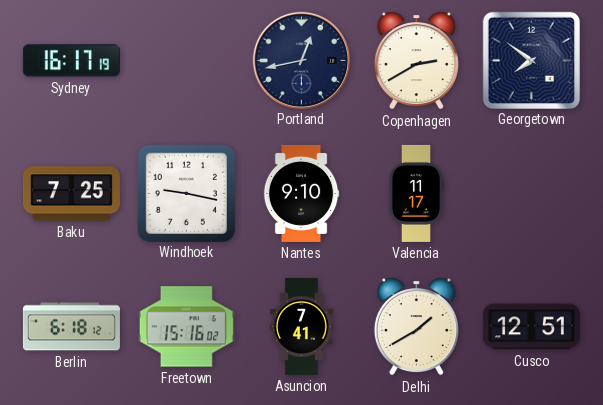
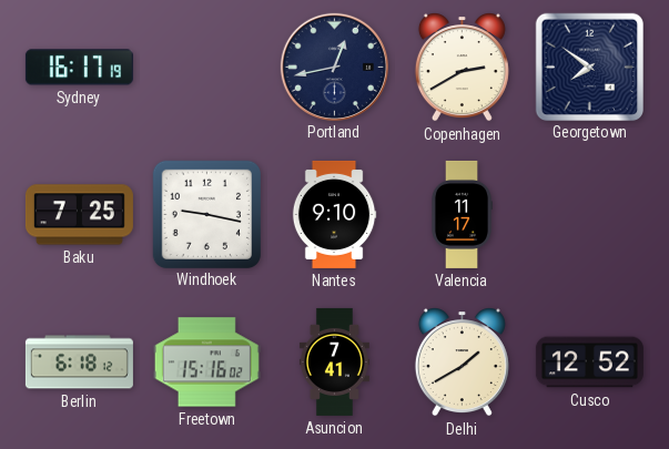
Cusco: 12:51 -> 12:52 (589, 363)
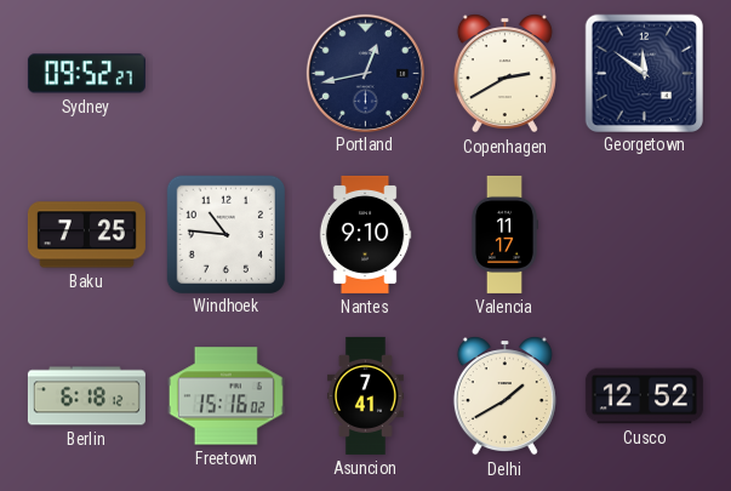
Sydney: 16:17 -> 09:52 (86, 74)
Georgetown: 7:51 -> 11:51 (644, 73)
Windhoek: 9:17 -> 10:46 (225, 234)
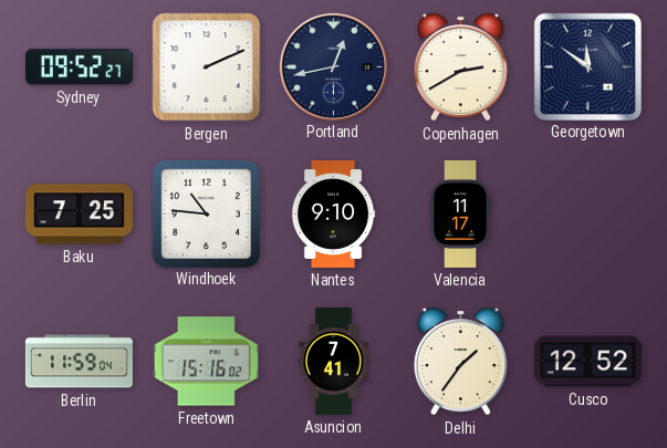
Bergen: none -> 2:11 (207, 67)
Berlin: 6:18 -> 11:59 (79, 362)
Delhi: 1:40 -> 1:36 (460, 362)
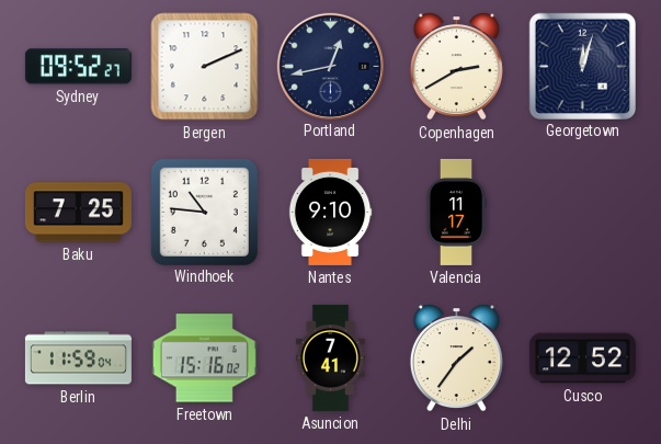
Georgetown: 11:51 -> 12:03 (582, 66)
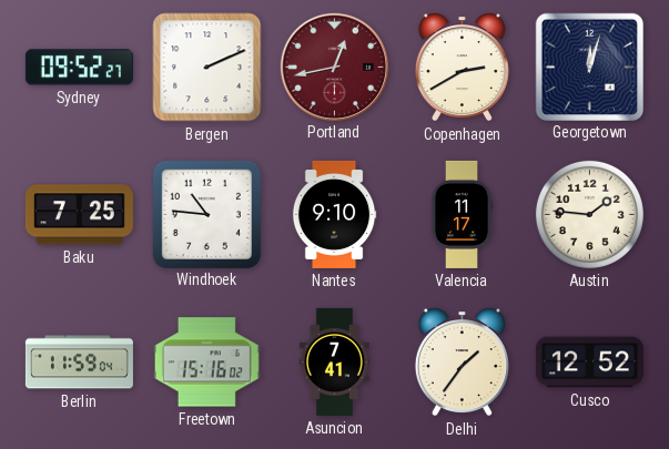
Portland dial: navy -> burgundy (334, 67)
Austin: none -> 1:46 (589, 214)
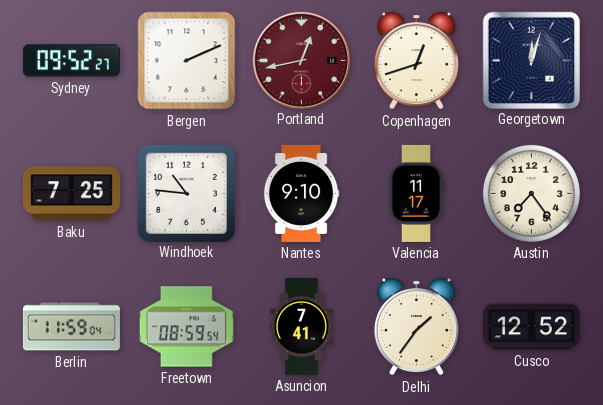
Copenhagen: 2:40 -> 12:42 (416, 61)
Austin: 1:46 -> 7:24 (531, 193)
Freetown: 15:16 -> 08:59 (186, 327)
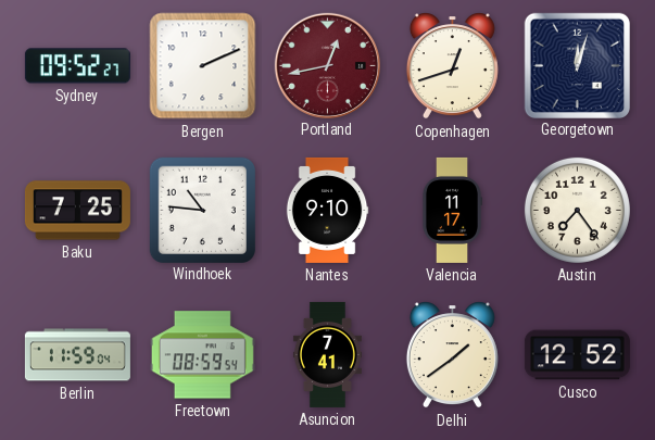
Delhi: 1:36 -> 1:39 (452, 355)
